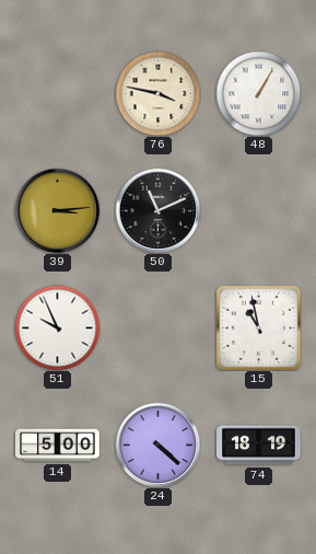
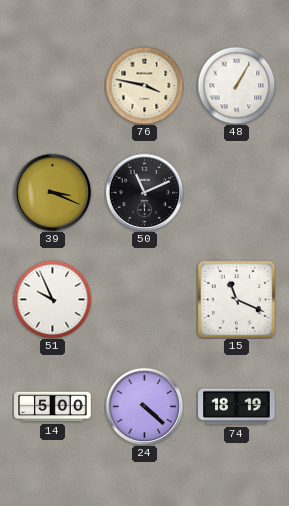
39: 3:14 -> 3:19 (52, 192)
15: 10:58 -> 11:19 (236, 299)
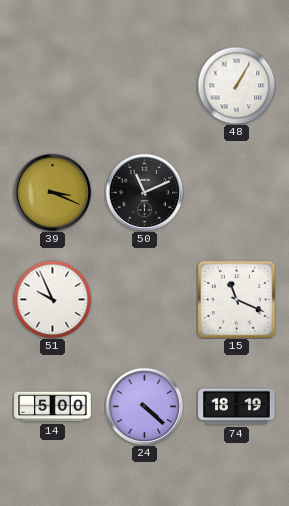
76: 3:47 -> none (144, 85)
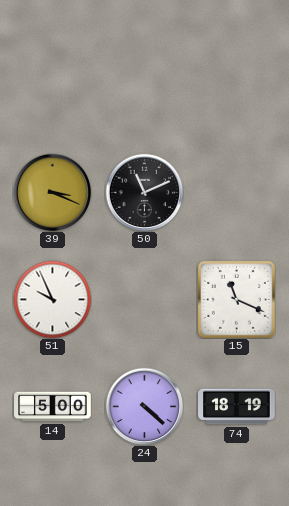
48: 1:05 -> none (236, 85)
